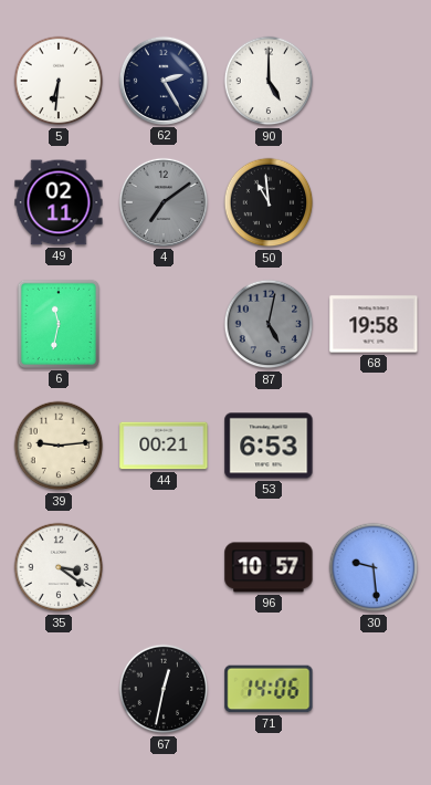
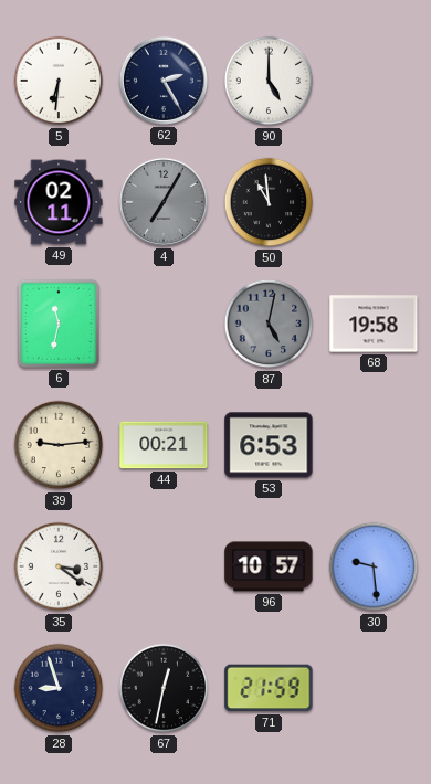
4: 7:09 -> 7:05 (164, 202)
28: none -> 8:57 (59, 688)
71: 14:06 -> 21:59 (269, 688)
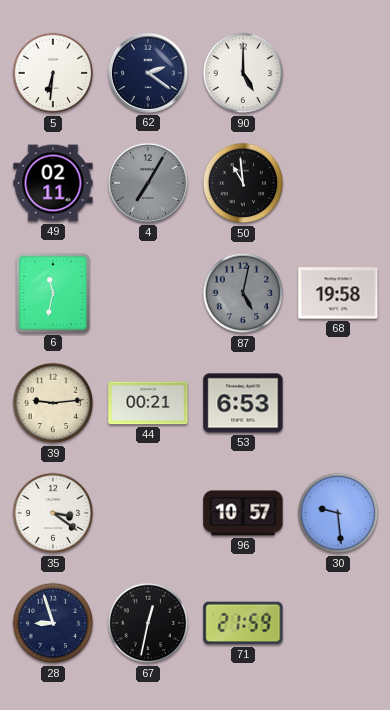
62: 2:25 -> 2:21 (148, 73)
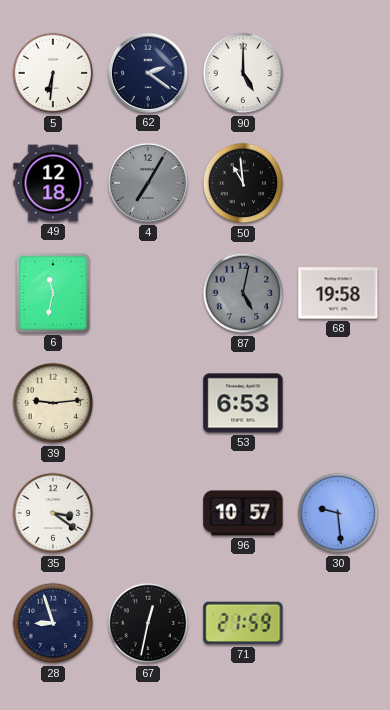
49: 02:11 -> 12:18 (53, 183)
44: 00:21 -> none (148, 403)
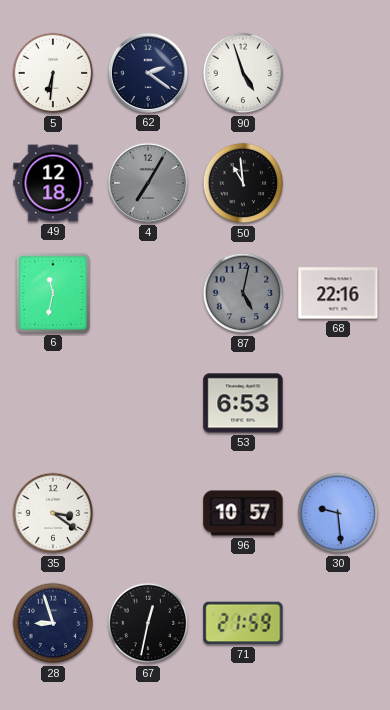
90: 5:00 -> 4:57 (243, 73)
68: 19:58 -> 22:16 (338, 293)
39: 9:14 -> none (53, 403)
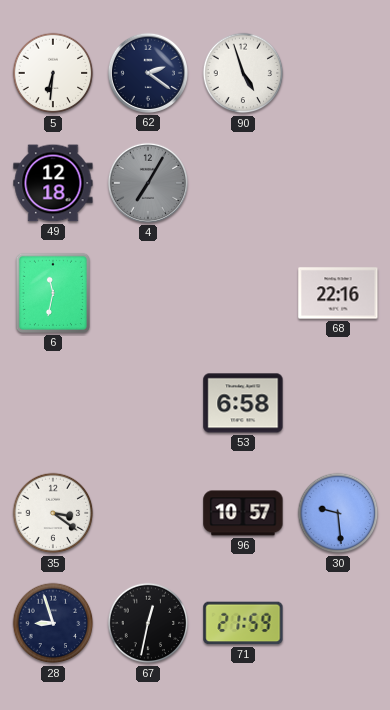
50: 10:59 -> none (243, 183)
87: 5:02 -> none (243, 293)
53: 6:53 -> 6:58 (243, 403)
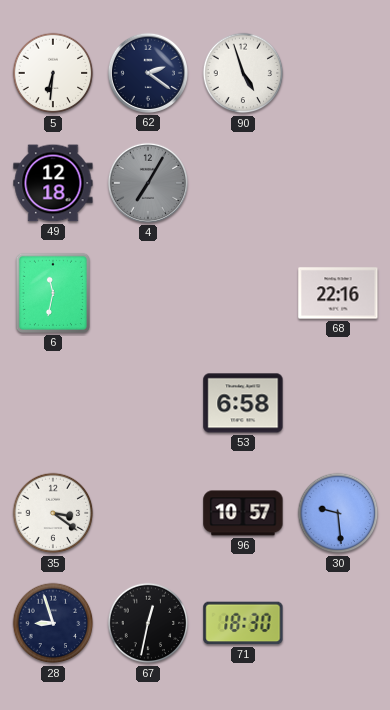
71: 21:59 -> 18:30 (243, 623)
